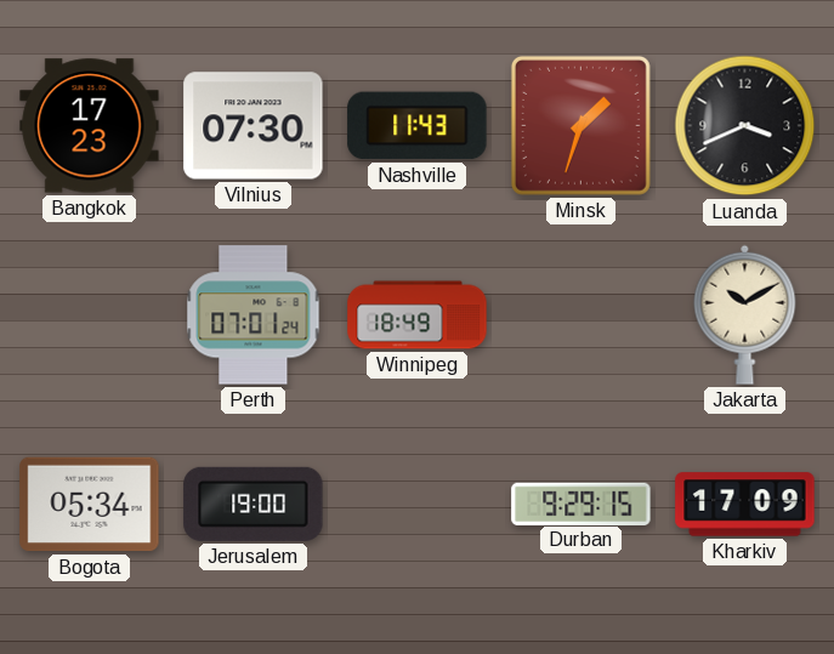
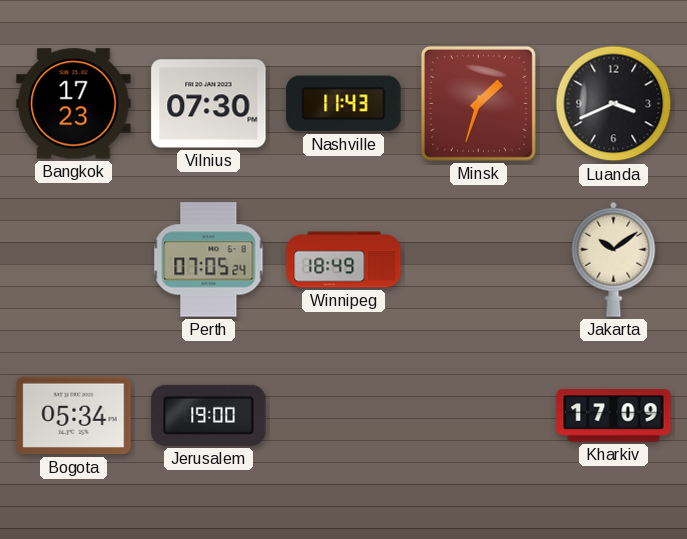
Perth: 07:01 -> 07:05 (209, 260)
Jakarta: 10:10 -> 10:09 (614, 259)
Durban: 9:29 -> none (581, 504)
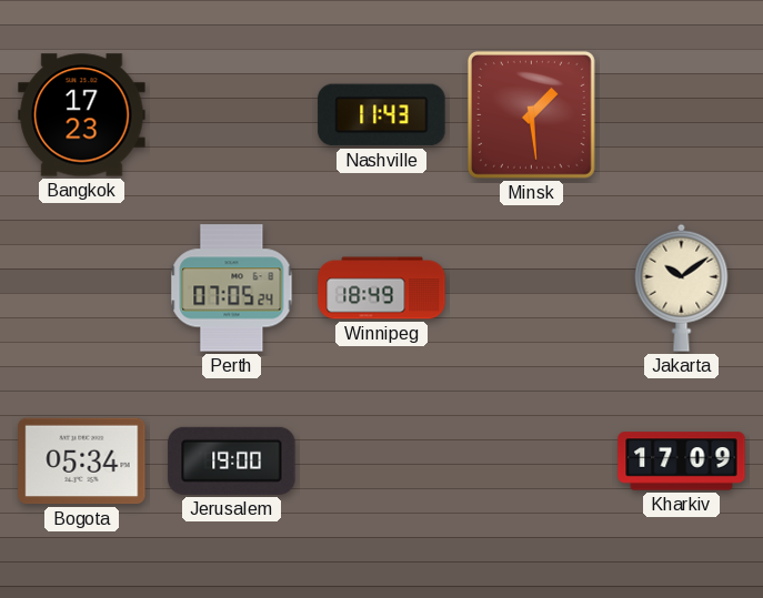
Vilnius: 07:30 -> none (209, 104)
Minsk: 1:33 -> 1:29 (531, 114)
Luanda: 3:41 -> none (614, 104)
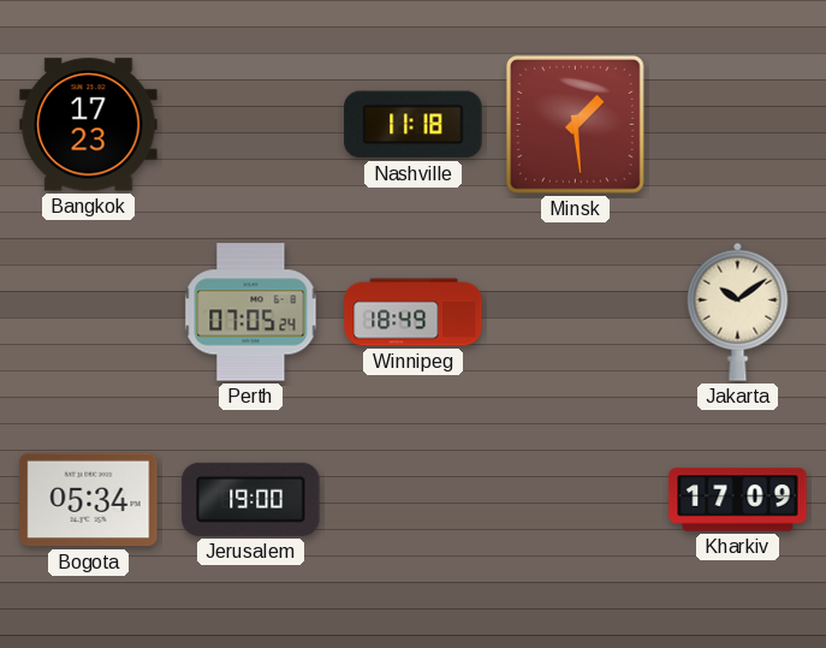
Nashville: 11:43 -> 11:18 (414, 125)
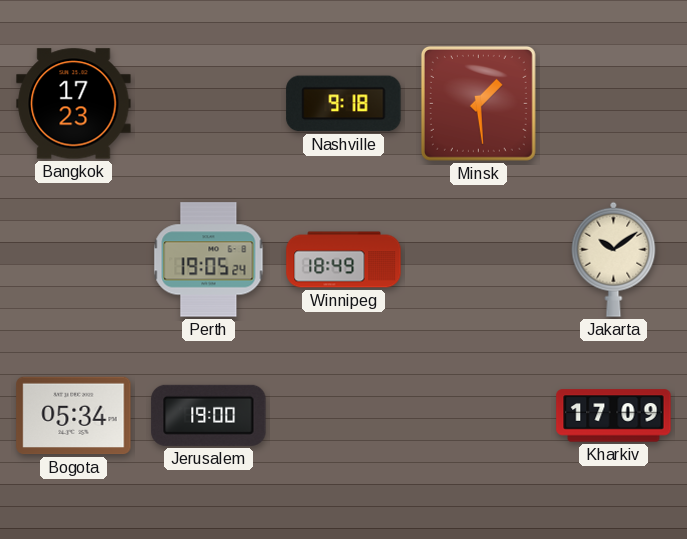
Nashville: 11:18 -> 9:18 (344, 104)
Perth: 07:05 -> 19:05 (209, 260)
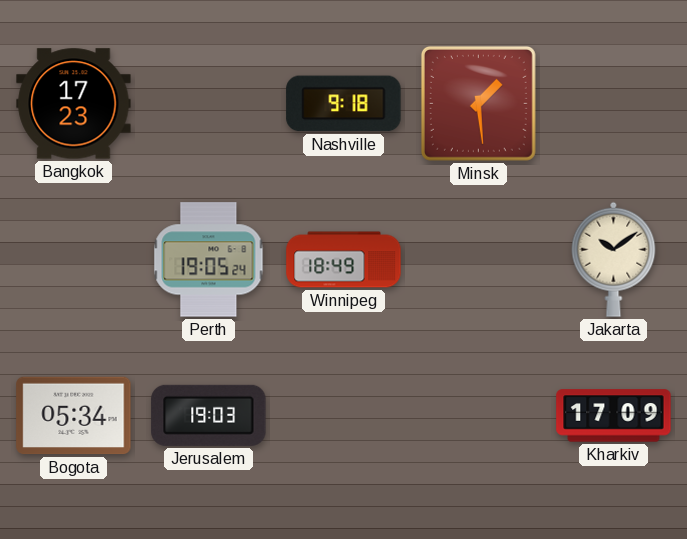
Jerusalem: 19:00 -> 19:03 (209, 415)
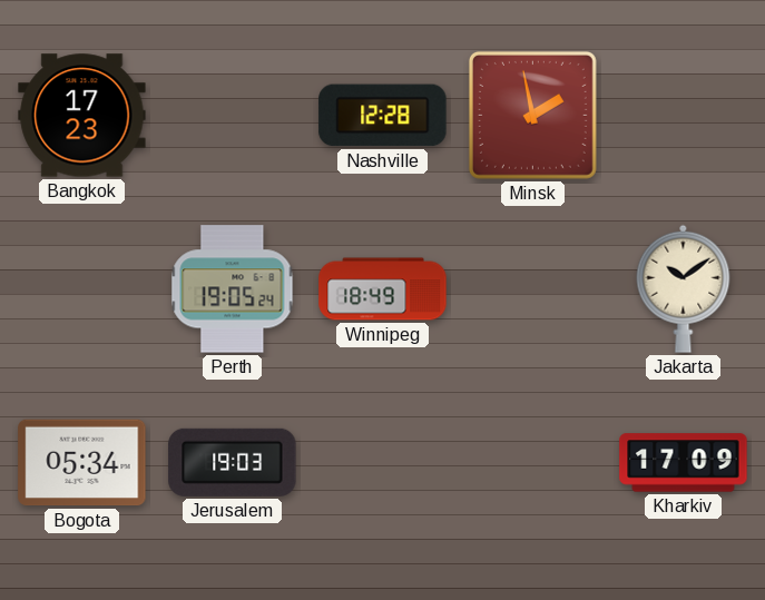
Nashville: 9:18 -> 12:28 (383, 116)
Minsk: 1:29 -> 1:58 (532, 115)
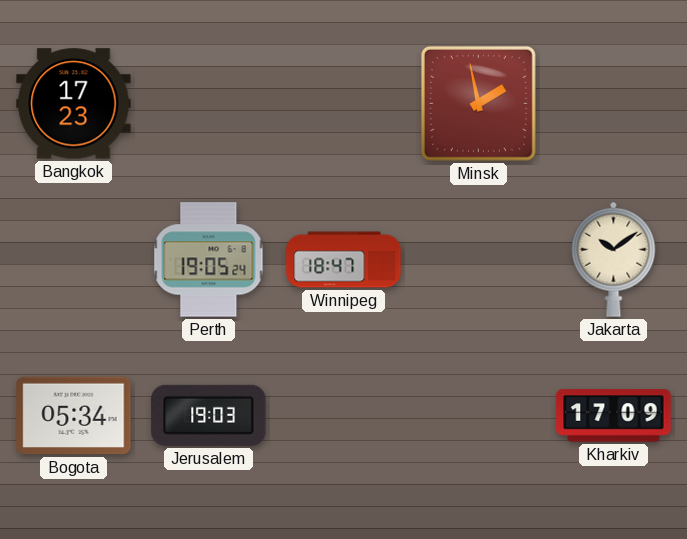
Nashville: 12:28 -> none (383, 116)
Winnipeg: 18:49 -> 18:47 (344, 260)
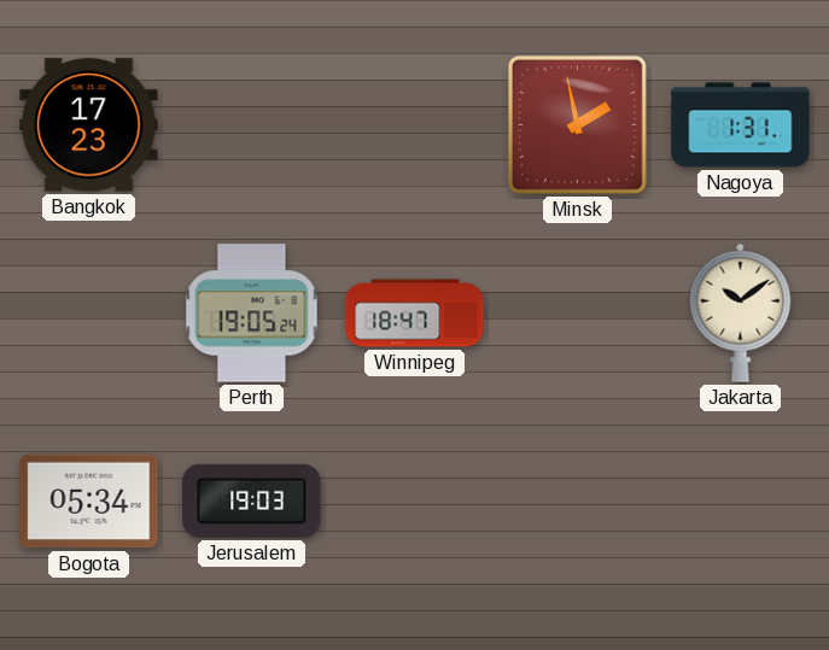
Nagoya: none -> 1:31 (741, 125)
Kharkiv: 17:09 -> none (614, 416)
